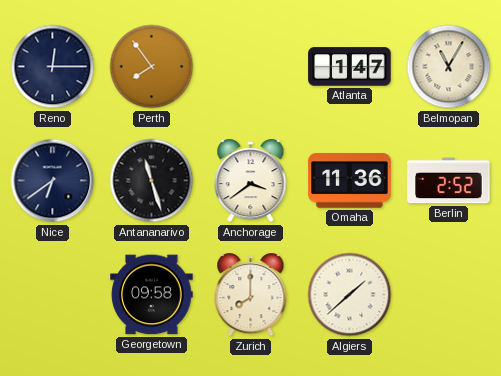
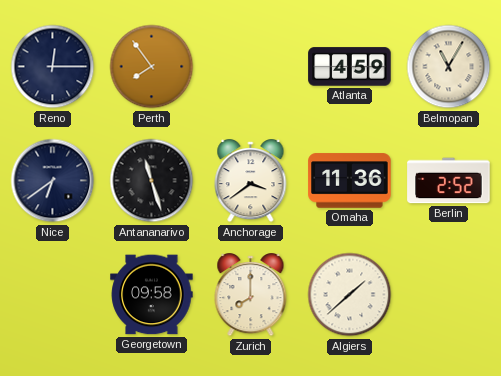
Atlanta: 1:47 -> 4:59 (350, 67)
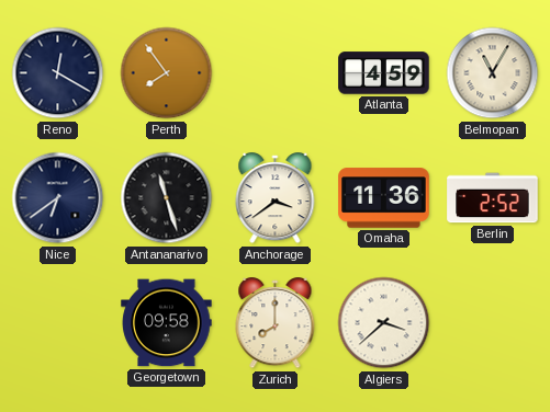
Reno: 12:15 -> 12:20 (58, 73)
Algiers: 1:38 -> 3:38 (384, 323)
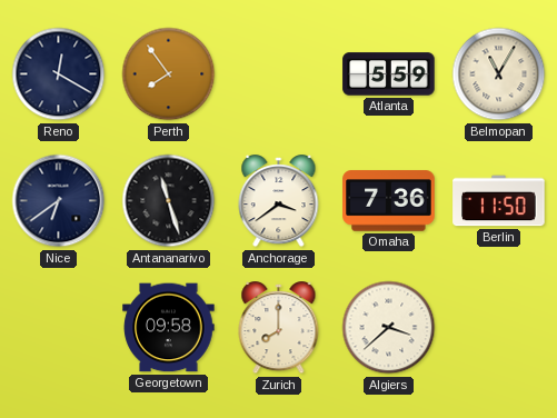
Atlanta: 4:59 -> 5:59 (389, 74)
Omaha: 11:36 -> 7:36 (389, 201)
Berlin: 2:52 -> 11:50 (499, 201)
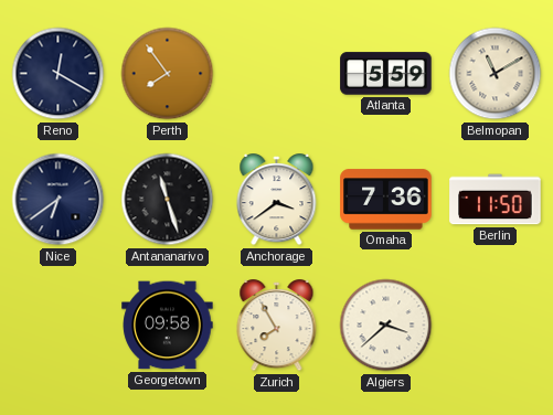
Belmopan: 11:05 -> 11:10 (496, 74)
Zurich: 8:00 -> 7:55 (277, 326)
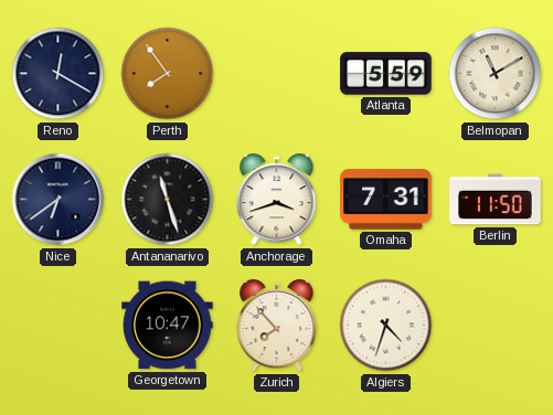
Anchorage: 3:39 -> 3:42 (277, 200)
Omaha: 7:36 -> 7:31 (386, 200)
Georgetown: 09:58 -> 10:47 (168, 326)
Zurich: 7:55 -> 7:53 (277, 326)
Algiers: 3:38 -> 4:33 (386, 326)
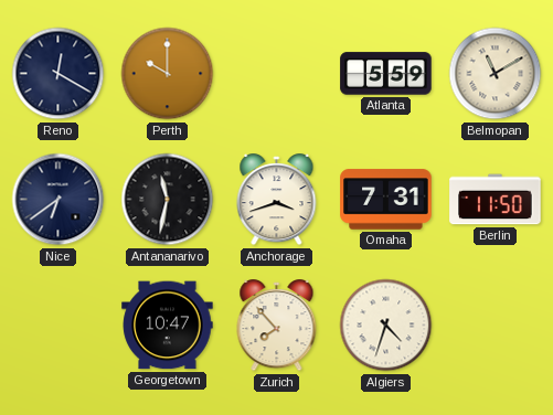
Perth: 7:54 -> 10:00 (168, 74)
Antananarivo: 11:27 -> 11:32 (168, 200)
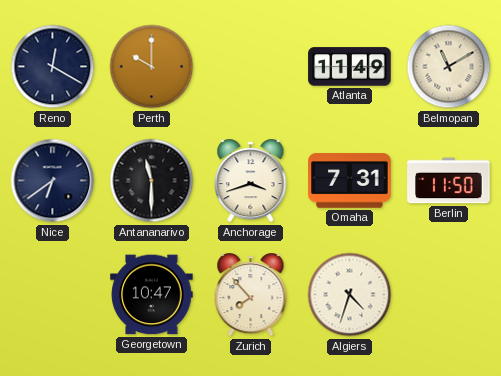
Atlanta: 5:59 -> 11:49 (350, 67)
Antananarivo: 11:32 -> 11:30 (152, 181)
